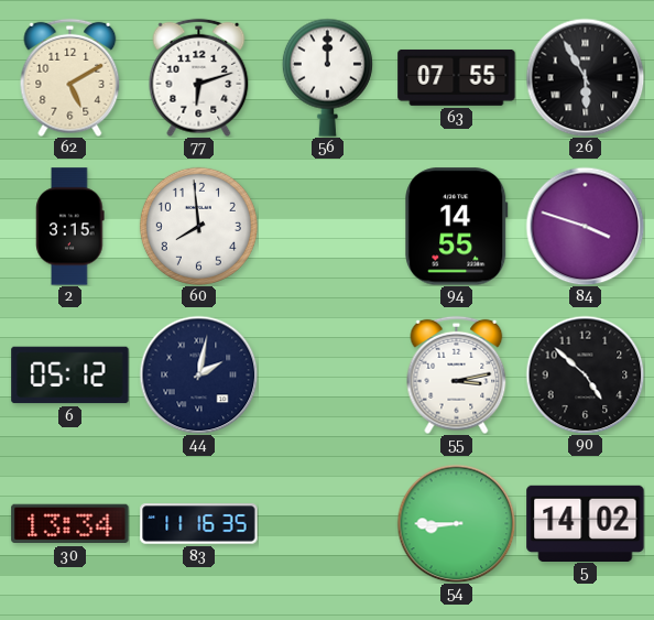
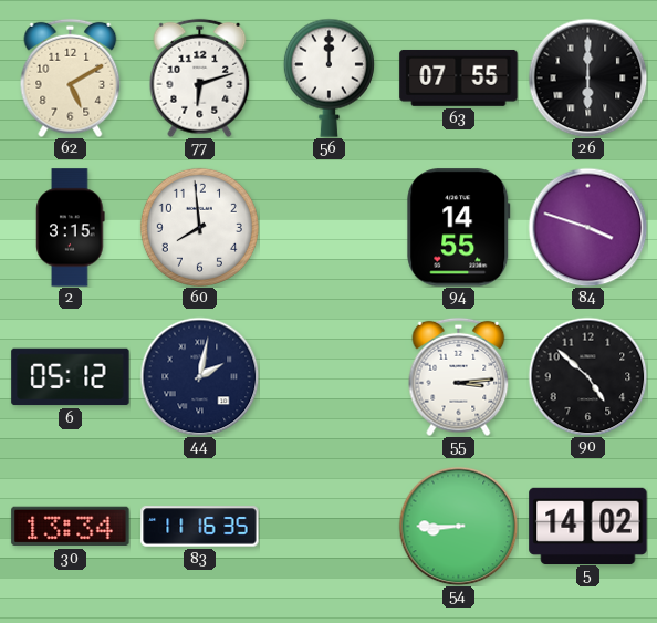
26: 5:55 -> 6:00 (587, 77)
55: 3:13 -> 3:14 (459, 376)
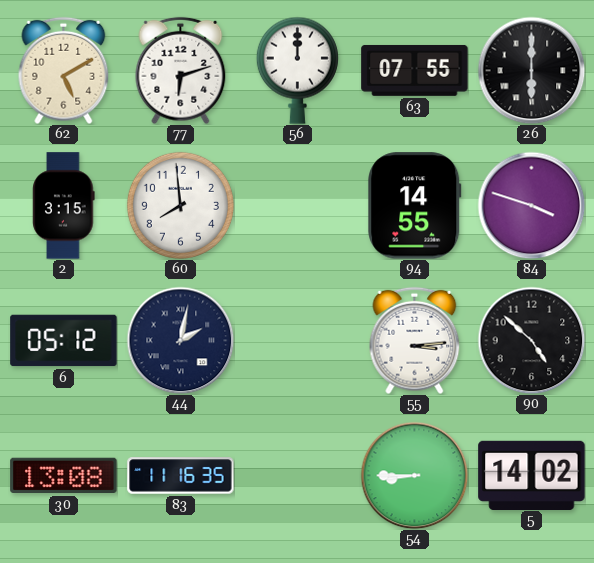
30: 13:34 -> 13:08 (64, 476)
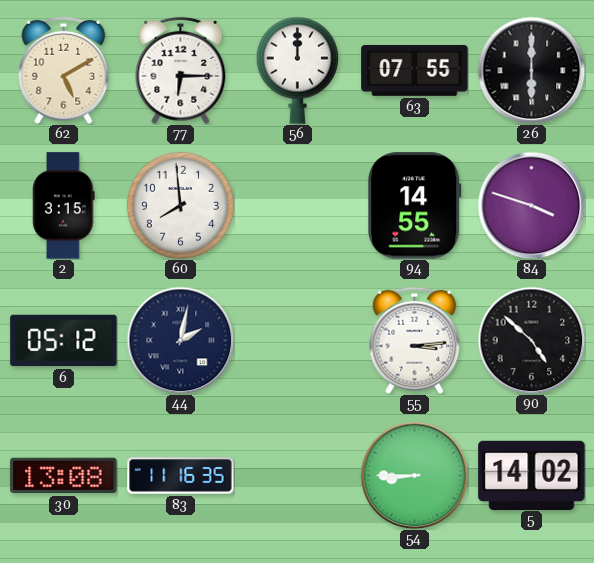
77: 6:12 -> 6:15 (181, 70)
